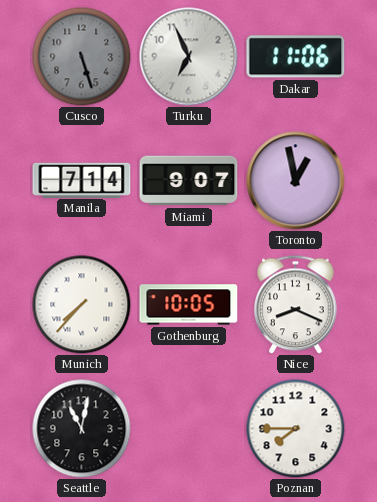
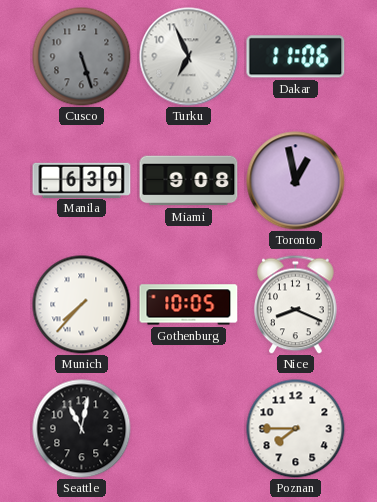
Manila: 7:14 -> 6:39 (82, 180)
Miami: 9:07 -> 9:08 (189, 181)
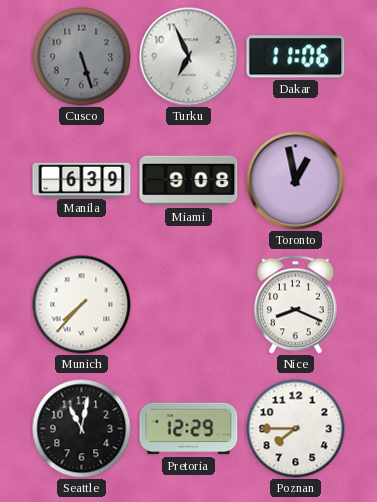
Gothenburg: 10:05 -> none (189, 305)
Pretoria: none -> 12:29 (189, 429)
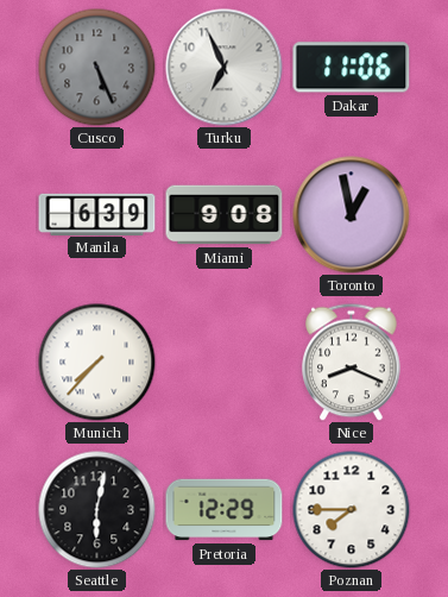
Cusco: 5:27 -> 5:26 (97, 68)
Seattle: 11:02 -> 6:02 (97, 510)
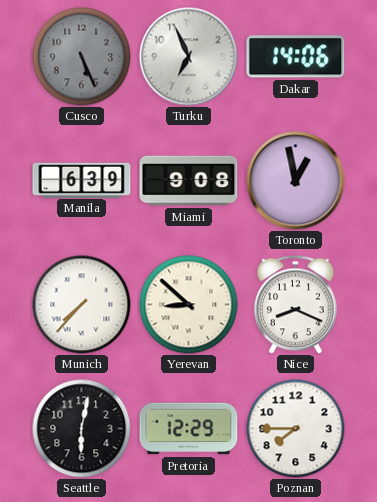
Dakar: 11:06 -> 14:06 (296, 57)
Yerevan: none -> 8:52 (189, 305)
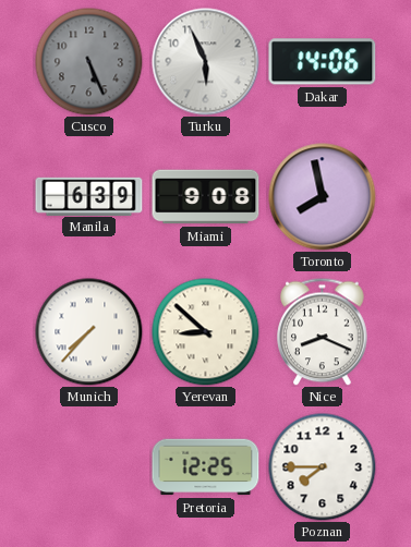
Turku: 6:56 -> 5:56 (206, 62)
Toronto: 12:58 -> 7:58 (323, 197)
Seattle: 6:02 -> none (82, 429)
Pretoria: 12:29 -> 12:25 (206, 467)
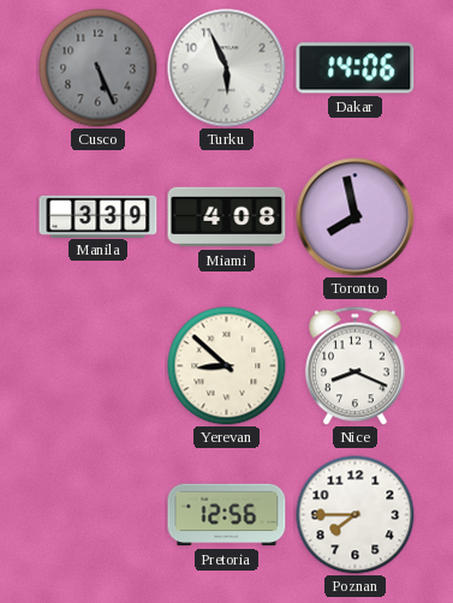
Manila: 6:39 -> 3:39 (99, 216)
Miami: 9:08 -> 4:08 (227, 217)
Munich: 7:37 -> none (89, 332)
Pretoria: 12:25 -> 12:56 (227, 515)
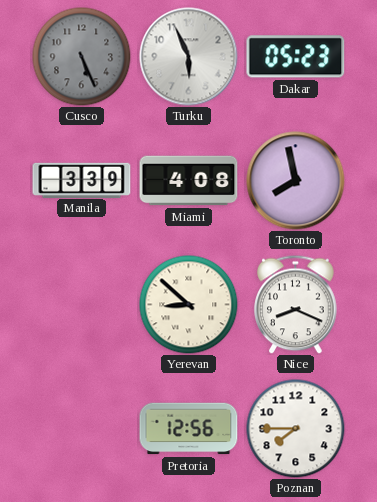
Dakar: 14:06 -> 05:23 (296, 57)
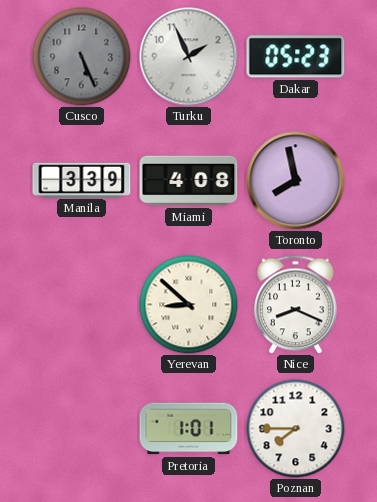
Turku: 5:56 -> 1:56 (189, 57)
Pretoria: 12:56 -> 1:01 (189, 429)
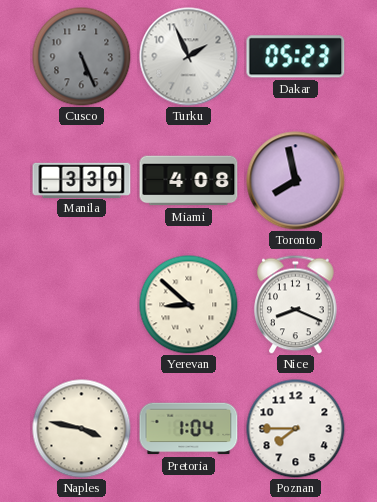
Naples: none -> 3:47 (82, 429)
Pretoria: 1:01 -> 1:04 (189, 429)
